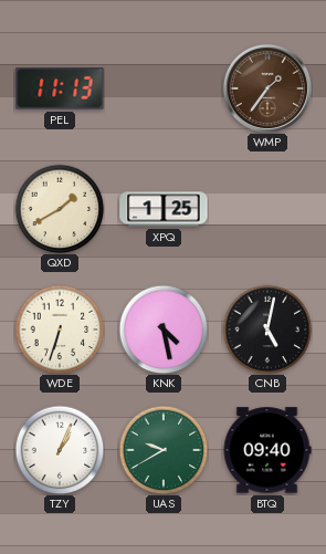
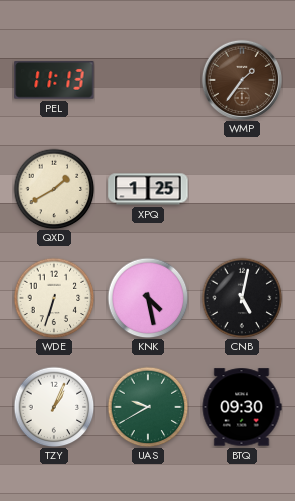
BTQ: 09:40 -> 09:30 (242, 407)
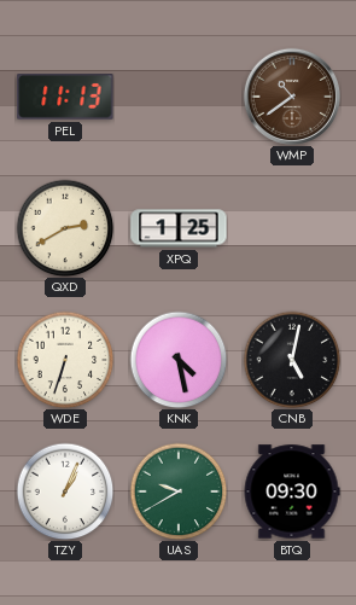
WMP: 1:36 -> 10:39 (291, 95)
QXD: 1:40 -> 2:40 (65, 228)
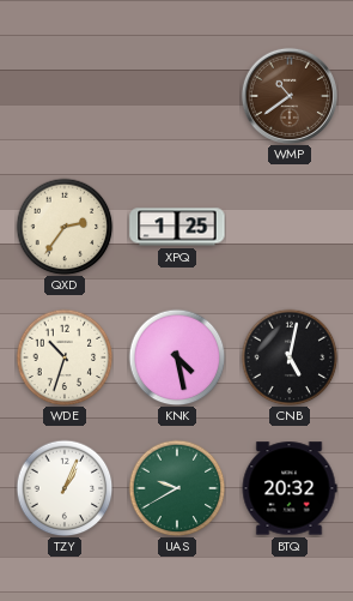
PEL: 11:13 -> none (65, 97)
QXD: 2:40 -> 2:36 (65, 227)
WDE: 6:33 -> 10:33 (65, 357)
BTQ: 09:30 -> 20:32 (290, 488)
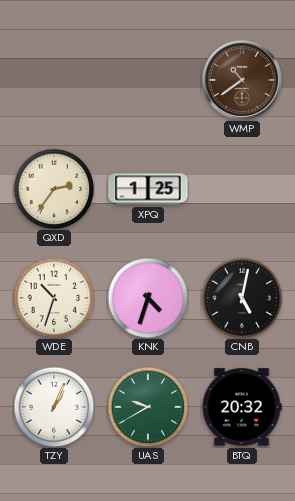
KNK: 4:28 -> 4:33 (148, 298)
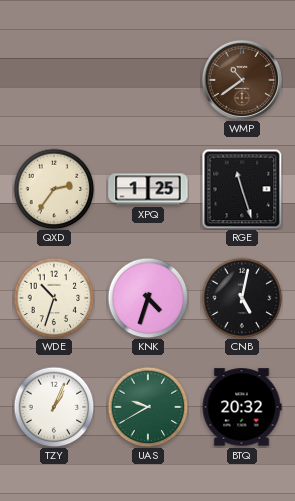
RGE: none -> 11:27 (242, 189)
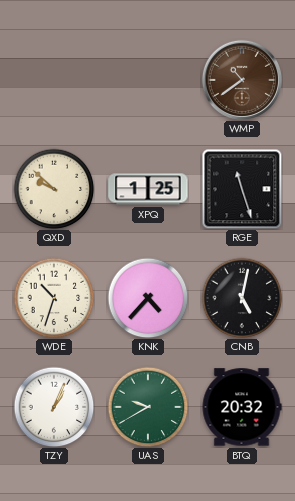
QXD: 2:36 -> 9:52 (54, 189)
KNK: 4:33 -> 4:37 (148, 298)
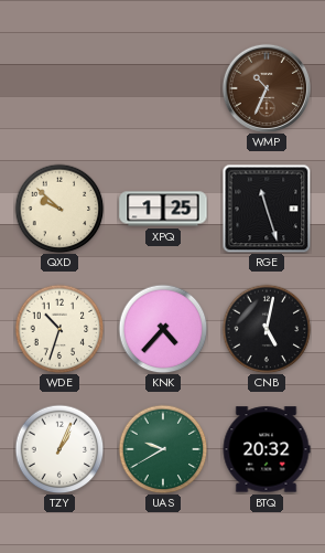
WMP: 10:39 -> 10:34 (266, 87)
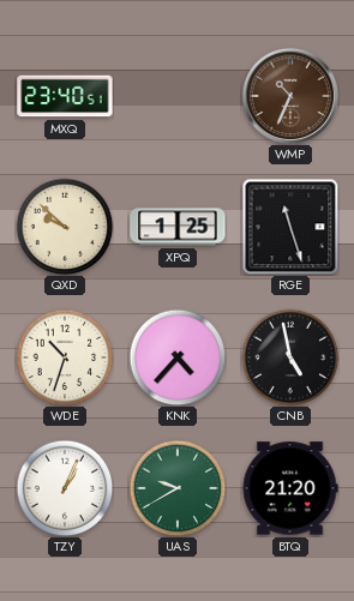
MXQ: none -> 23:40 (65, 96)
CNB: 5:02 -> 4:58 (290, 357)
BTQ: 20:32 -> 21:20 (290, 488)
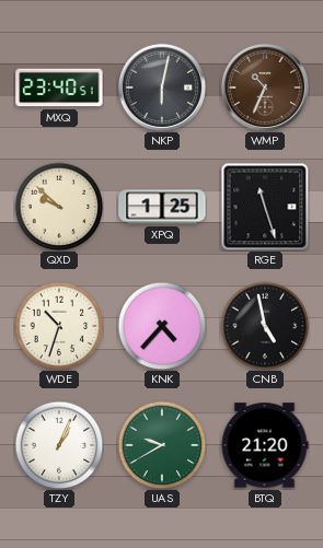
NKP: none -> 6:02 (161, 86)
